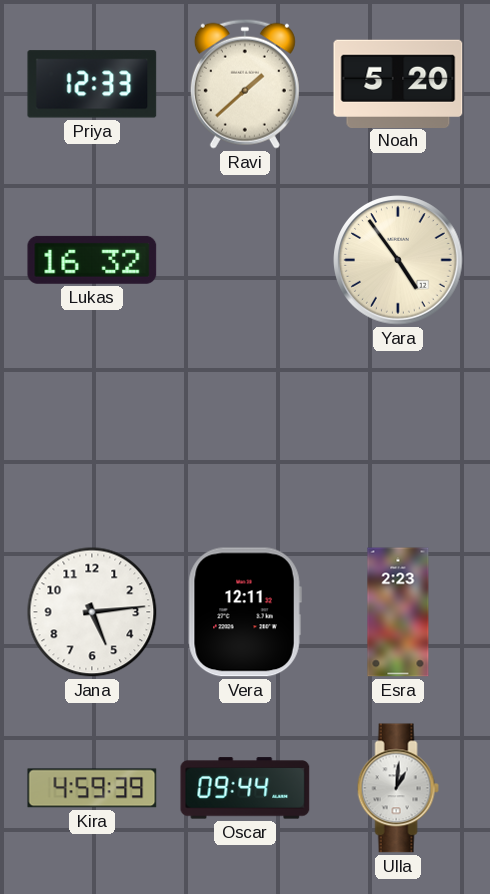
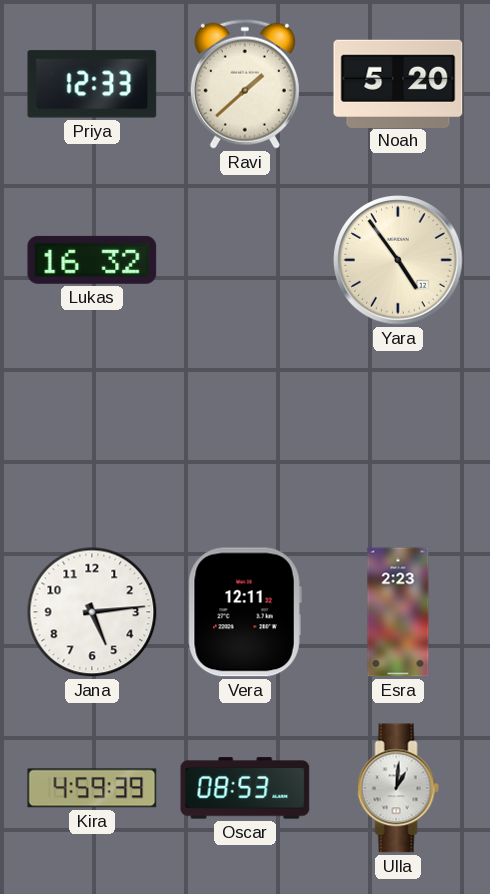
Oscar: 09:44 -> 08:53 (245, 788)
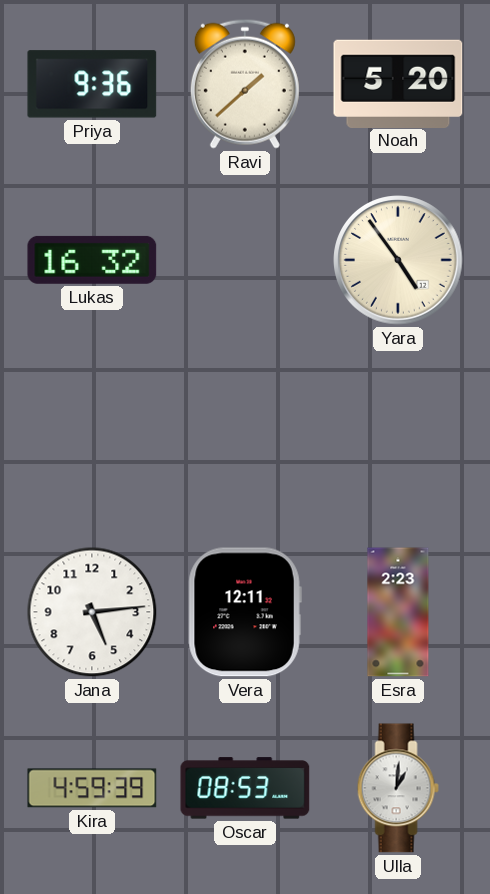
Priya: 12:33 -> 9:36 (92, 84)
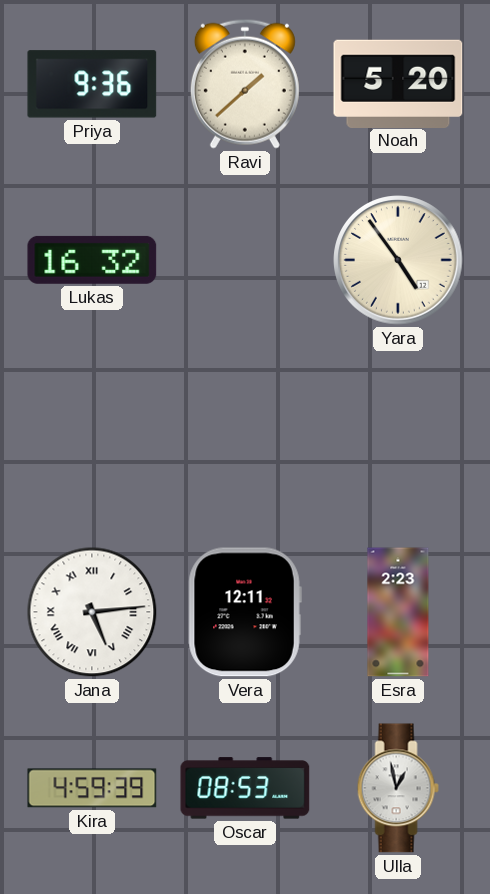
Jana numerals: Arabic -> Roman (92, 612)
Ulla: 1:01 -> 12:58 (398, 788)
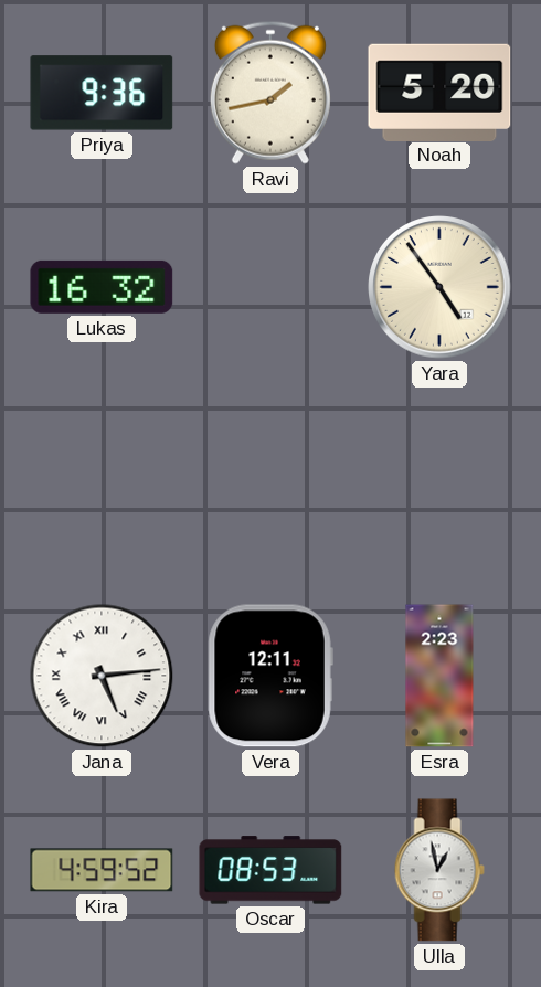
Ravi: 1:38 -> 1:43 (270, 93)
Kira: 4:59:39 -> 4:59:52 (102, 870)
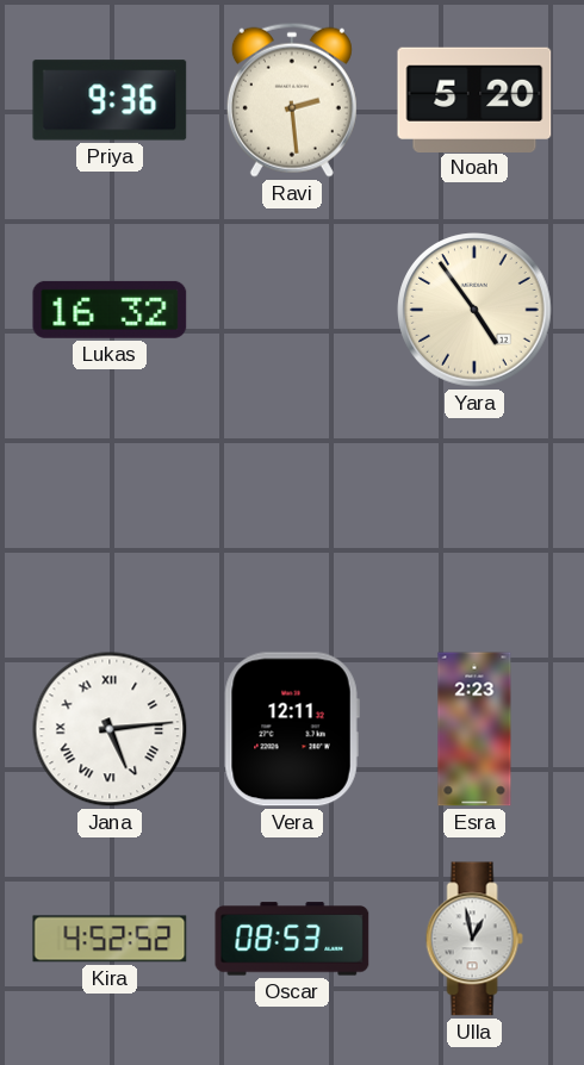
Ravi: 1:43 -> 2:29 (292, 100)
Kira: 4:59 -> 4:52 (110, 939)
